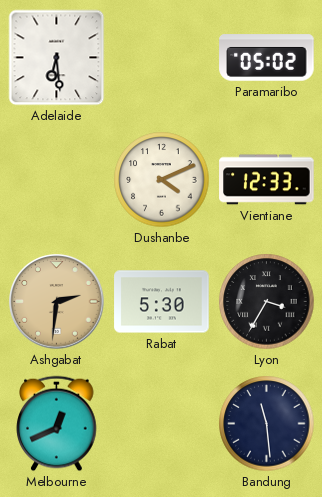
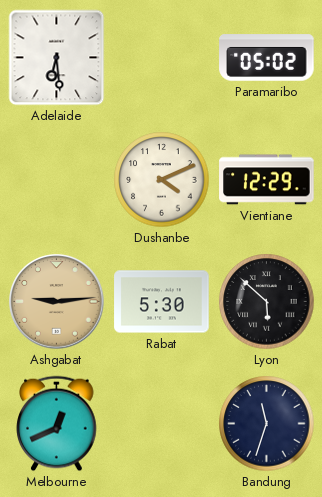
Vientiane: 12:33 -> 12:29 (267, 180)
Ashgabat: 2:31 -> 9:14 (57, 302)
Lyon: 3:35 -> 5:52 (267, 302)
Bandung: 11:29 -> 11:33 (267, 424)
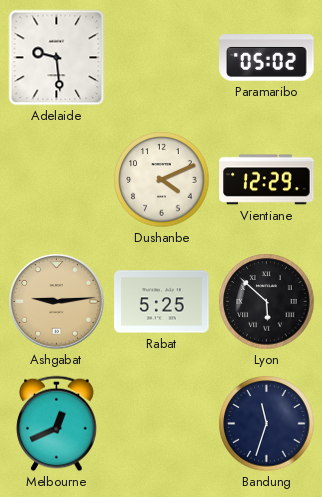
Adelaide: 6:29 -> 9:29 (57, 58)
Rabat: 5:30 -> 5:25 (162, 302)
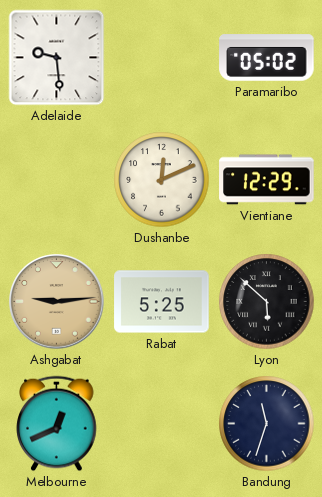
Dushanbe: 4:11 -> 12:11 (162, 180)
